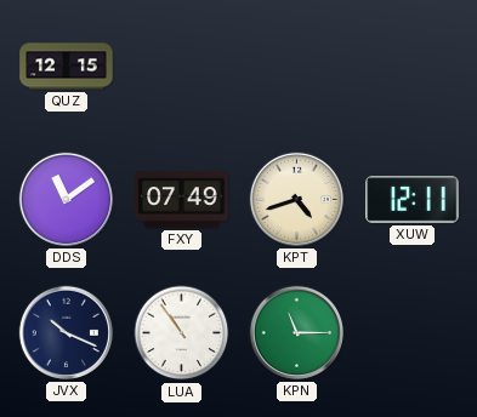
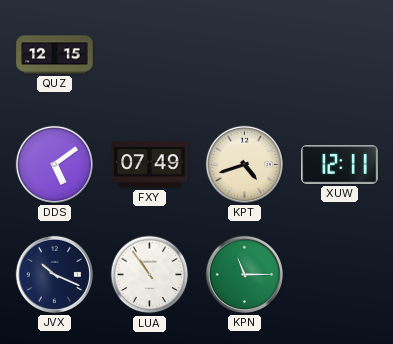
DDS: 11:09 -> 5:09 (54, 164)
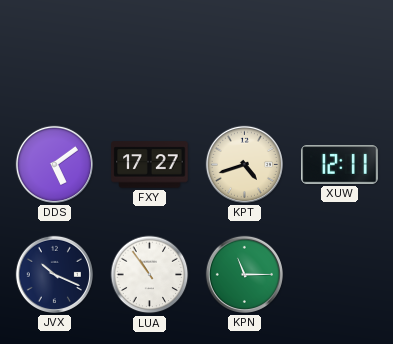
QUZ: 12:15 -> none (55, 55)
FXY: 07:49 -> 17:27 (150, 165)
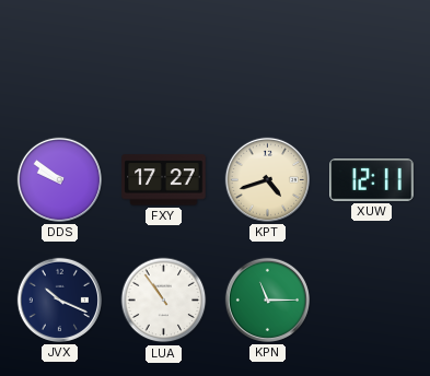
DDS: 5:09 -> 9:51 (59, 179)
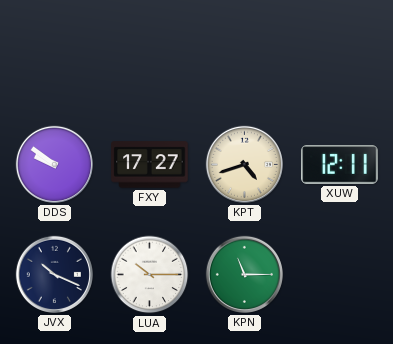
LUA: 10:54 -> 10:15 (150, 275)
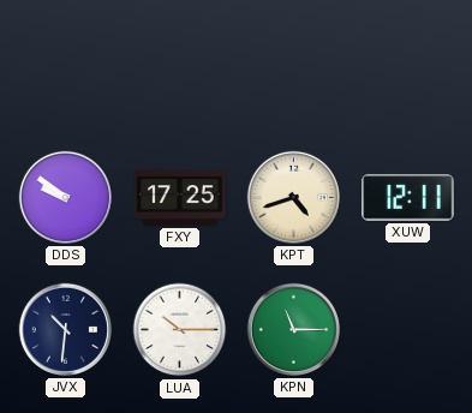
FXY: 17:27 -> 17:25 (180, 198)
JVX: 10:19 -> 10:31 (65, 329)
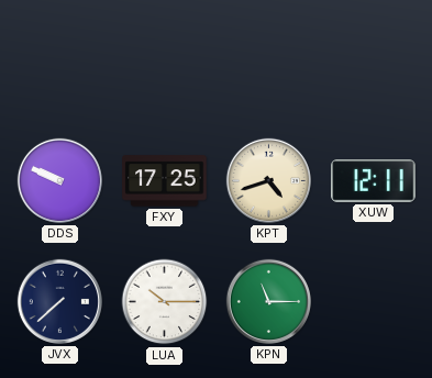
DDS: 9:51 -> 9:49 (59, 180)
JVX: 10:31 -> 7:38 (59, 301)
